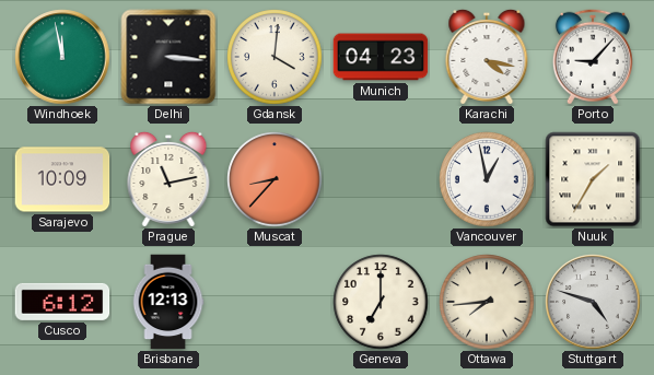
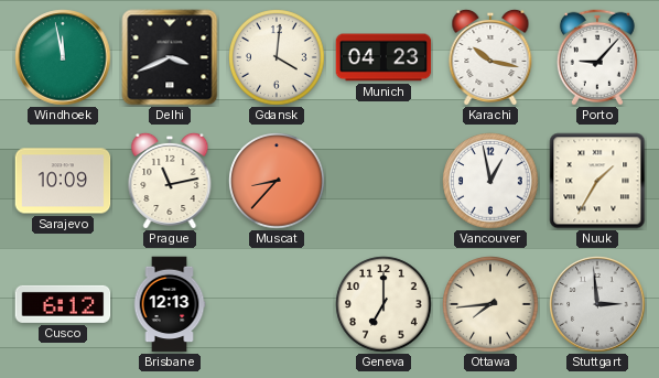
Delhi: 3:16 -> 3:41 (170, 57)
Karachi: 4:17 -> 10:17 (490, 57)
Stuttgart: 4:48 -> 2:59 (597, 304)
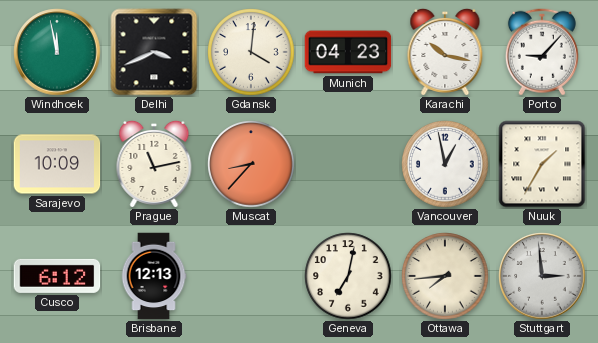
Geneva: 7:00 -> 7:02 (348, 276)
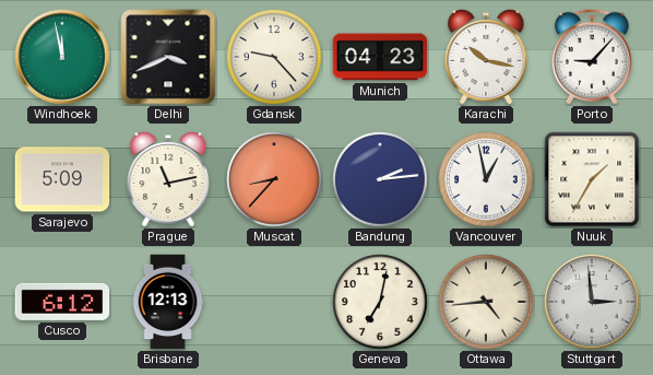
Gdansk: 4:01 -> 9:23 (274, 57)
Sarajevo: 10:09 -> 5:09 (62, 179)
Bandung: none -> 2:14 (380, 179)
Ottawa: 7:44 -> 4:44 (486, 302)
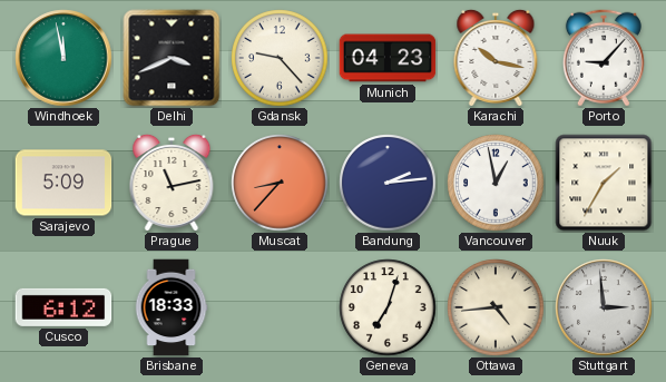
Brisbane: 12:13 -> 18:33 (172, 307)
Geneva: 7:02 -> 7:03 (388, 307)
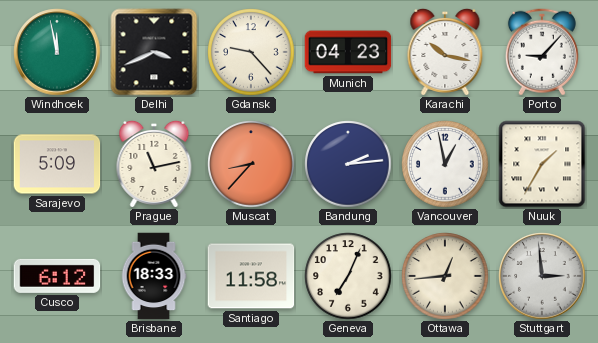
Santiago: none -> 11:58 (251, 276)
Geneva: 7:03 -> 7:04 (348, 276)
Ottawa: 4:44 -> 12:44 (445, 276)
